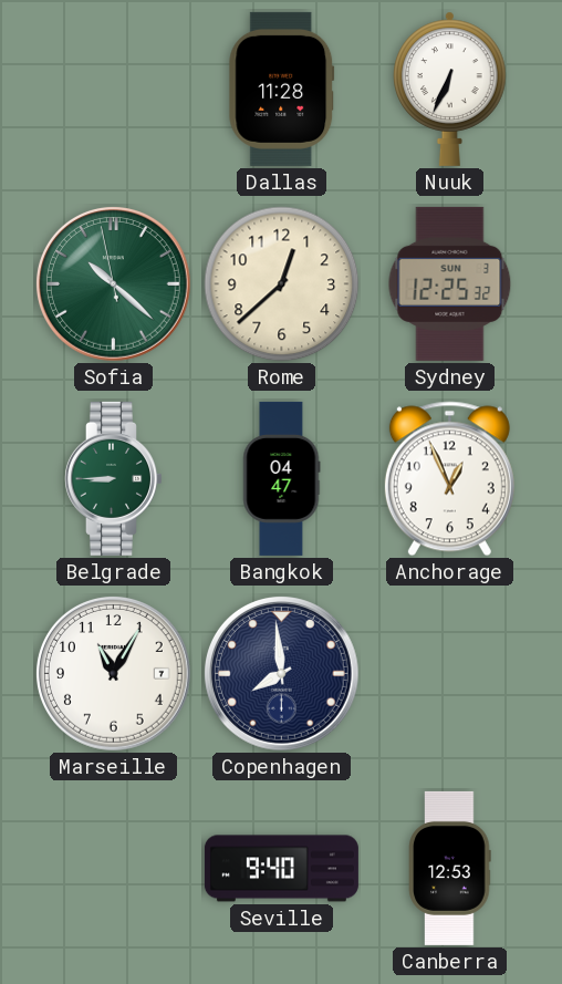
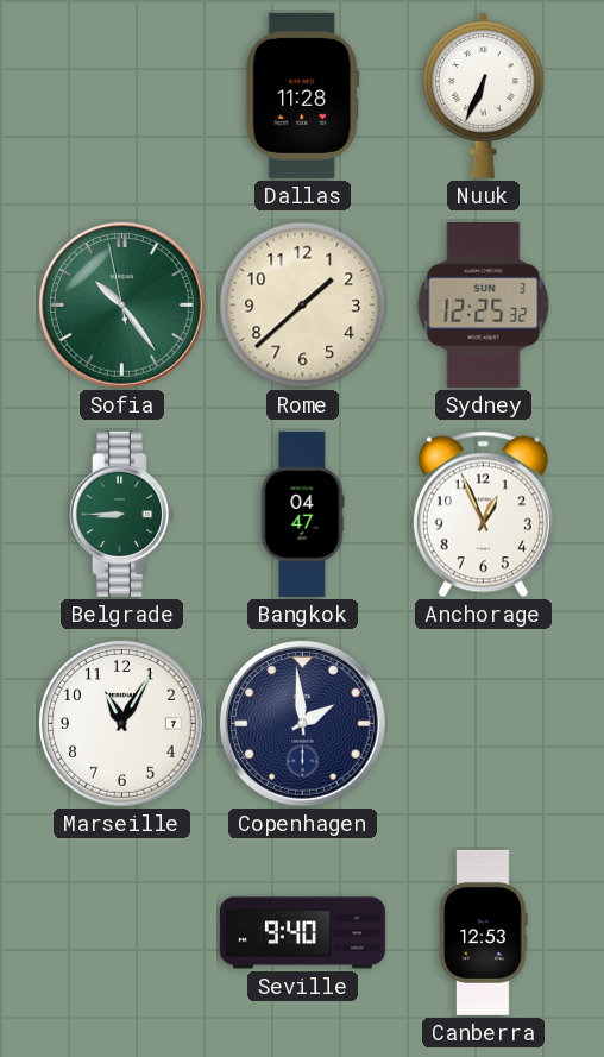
Sofia: 10:21 -> 10:23 (121, 304)
Rome: 12:38 -> 1:38 (303, 306)
Copenhagen: 7:59 -> 1:59 (302, 723)
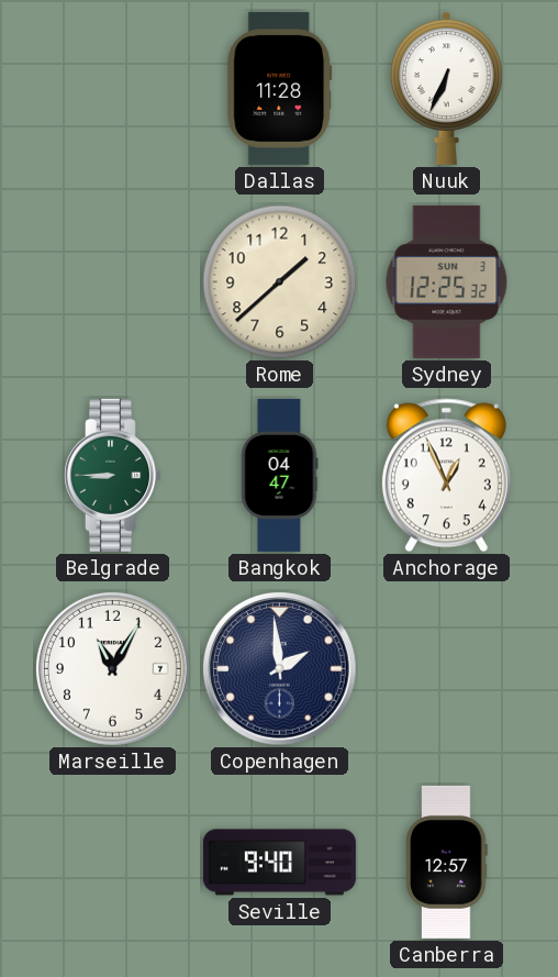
Sofia: 10:23 -> none (121, 304)
Canberra: 12:53 -> 12:57 (447, 862)
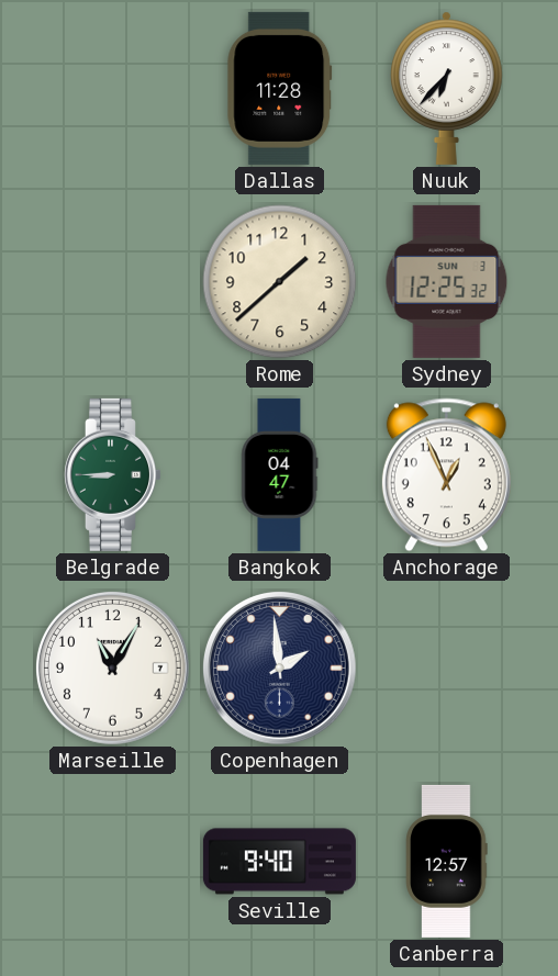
Nuuk: 6:34 -> 6:37 (447, 88)
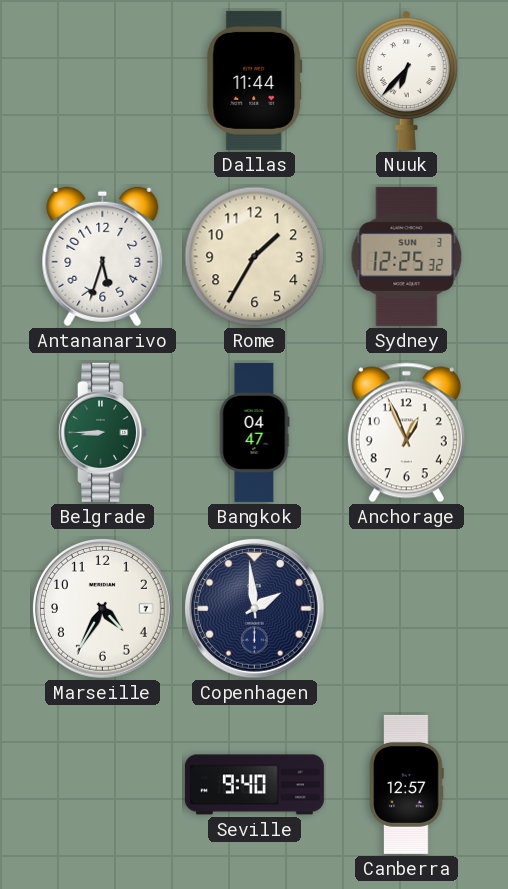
Dallas: 11:28 -> 11:44 (255, 80)
Antananarivo: none -> 5:33 (103, 257)
Rome: 1:38 -> 1:35 (255, 257)
Marseille: 11:05 -> 4:35 (102, 608)
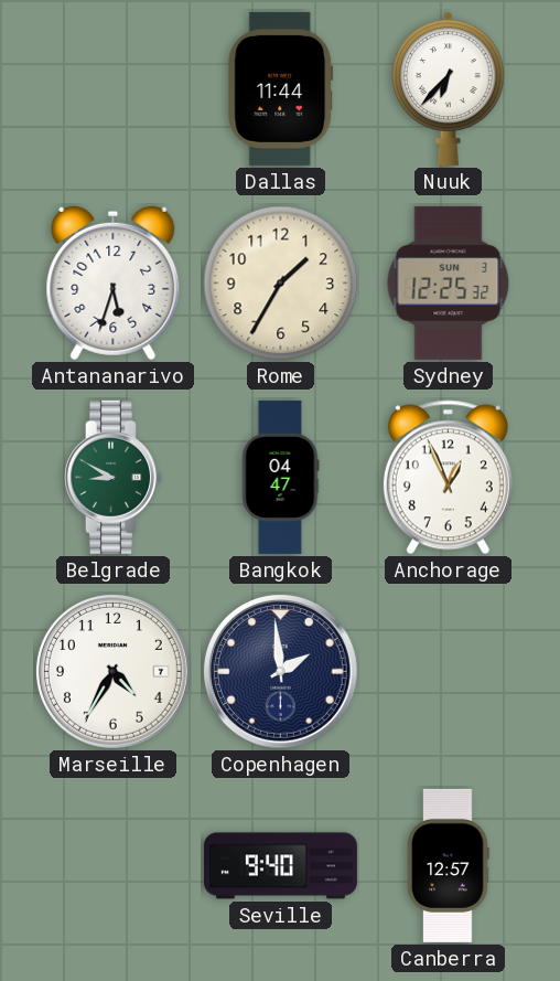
Belgrade: 8:45 -> 8:50 (112, 477)
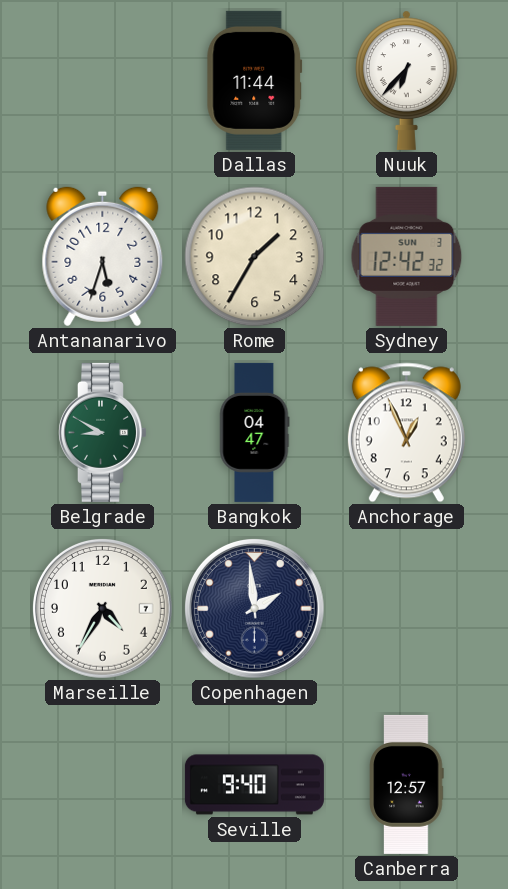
Sydney: 12:25 -> 12:42 (407, 256)
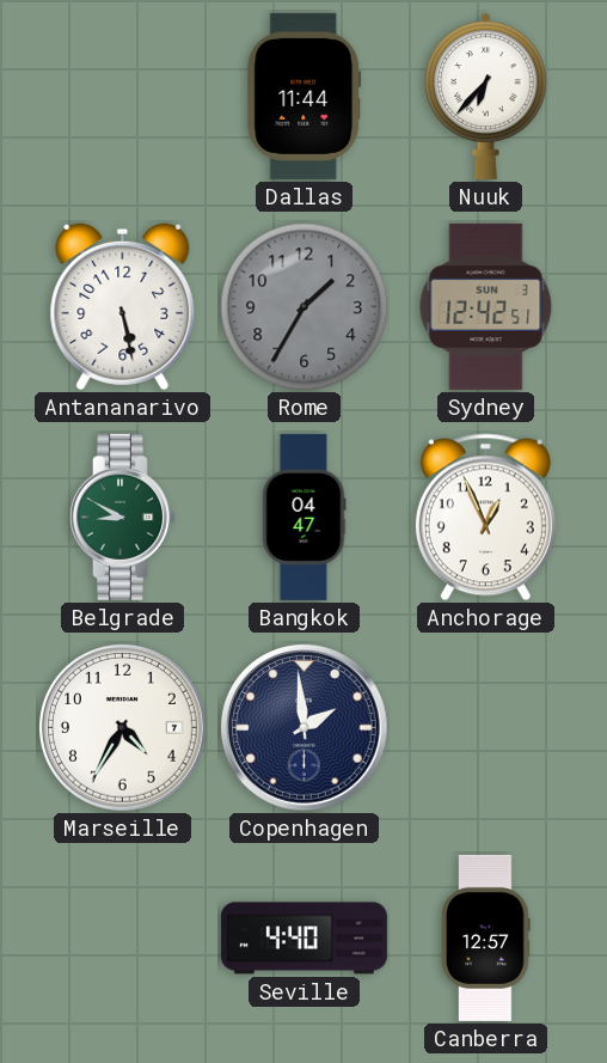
Antananarivo: 5:33 -> 5:28 (123, 307)
Rome dial: cream -> grey (305, 307)
Sydney: 12:42:32 -> 12:42:51 (486, 306)
Seville: 9:40 -> 4:40 (303, 939)
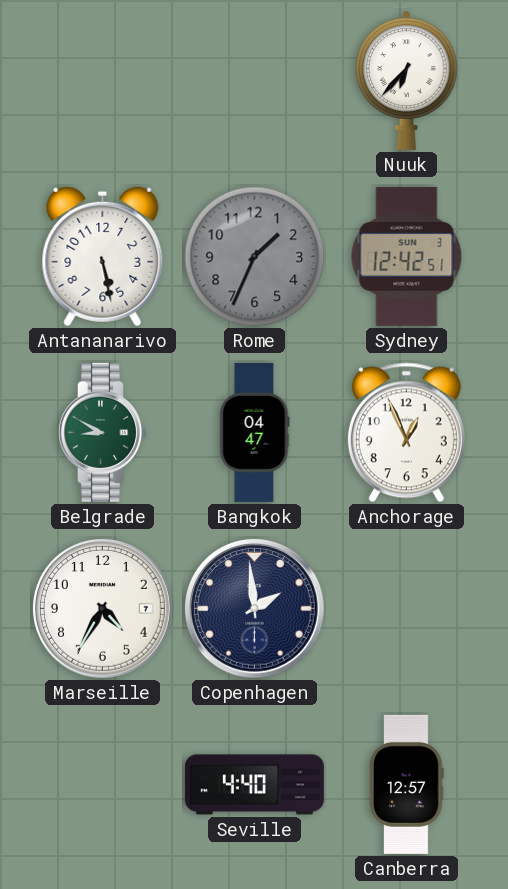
Dallas: 11:44 -> none (305, 96)
Rome: 1:35 -> 1:34 (255, 257)
